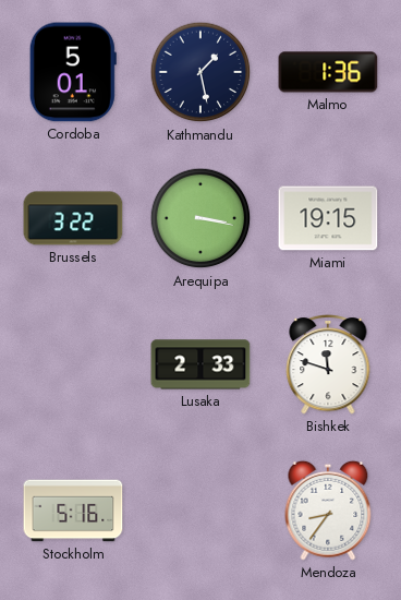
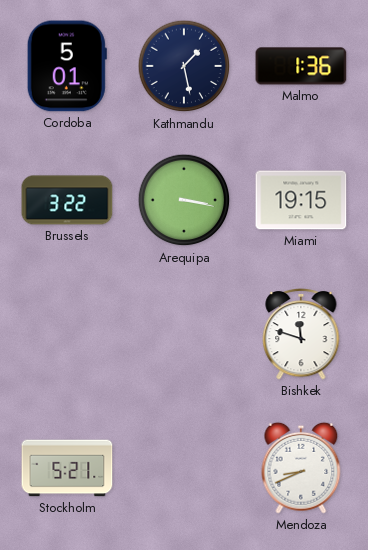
Lusaka: 2:33 -> none (200, 364)
Stockholm: 5:16 -> 5:21 (67, 468)
Mendoza: 8:36 -> 8:41 (301, 468)
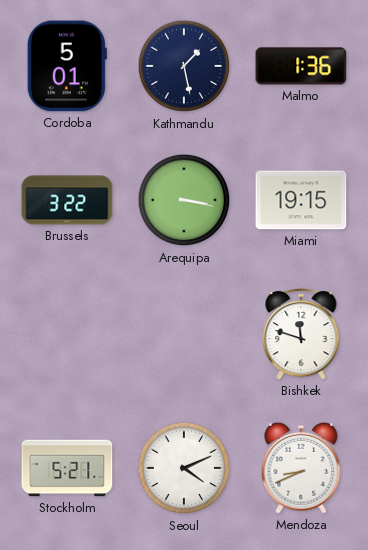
Seoul: none -> 4:11 (184, 468)
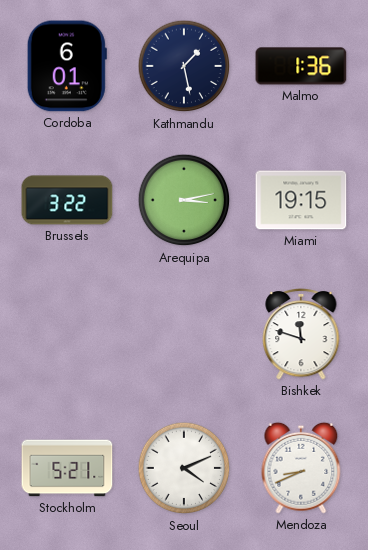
Cordoba: 5:01 -> 6:01 (67, 66)
Arequipa: 3:17 -> 3:13 (184, 200)
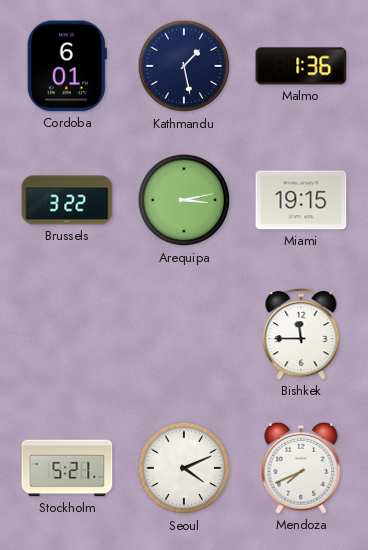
Bishkek: 11:48 -> 11:45 (301, 334)
Mendoza: 8:41 -> 7:41 (301, 468)
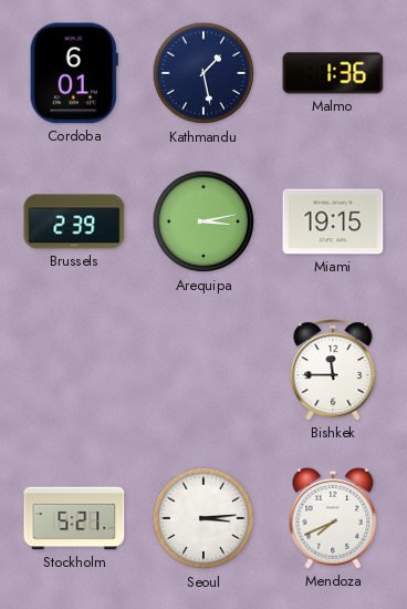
Brussels: 3:22 -> 2:39 (74, 221)
Seoul: 4:11 -> 3:14 (203, 518)
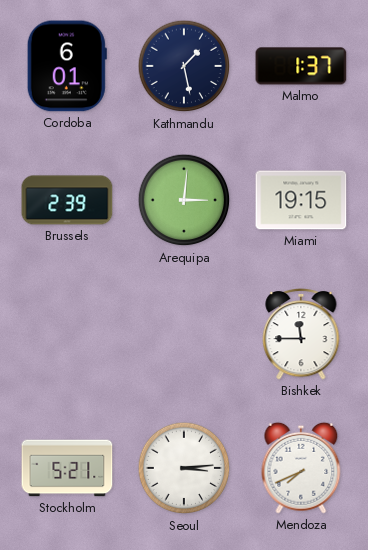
Malmo: 1:36 -> 1:37 (301, 66)
Arequipa: 3:13 -> 3:01 (184, 200)
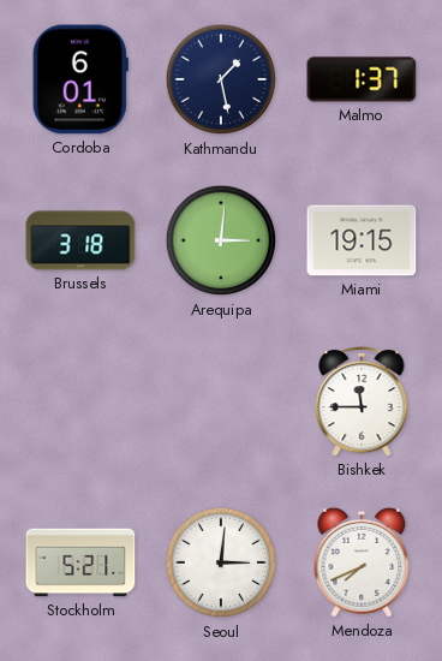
Brussels: 2:39 -> 3:18 (80, 240)
Seoul: 3:14 -> 3:01 (221, 562)
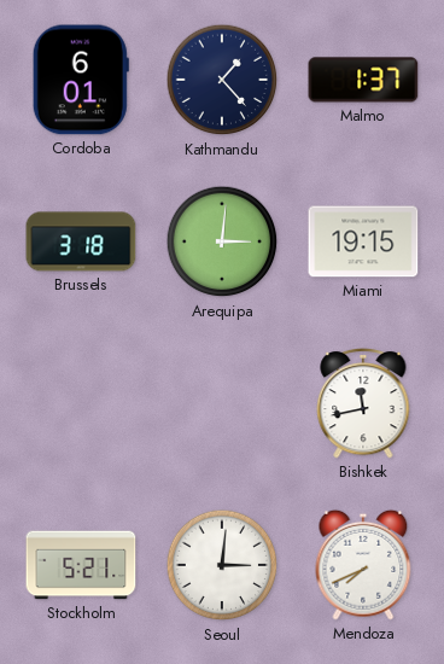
Kathmandu: 1:28 -> 1:23 (222, 80)
Bishkek: 11:45 -> 11:43 (363, 403)
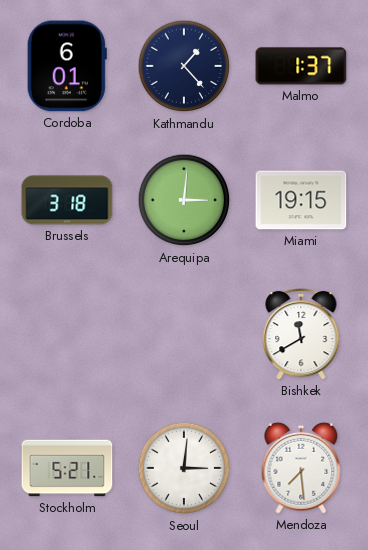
Bishkek: 11:43 -> 11:40 (301, 334)
Mendoza: 7:41 -> 7:29 (301, 468)
